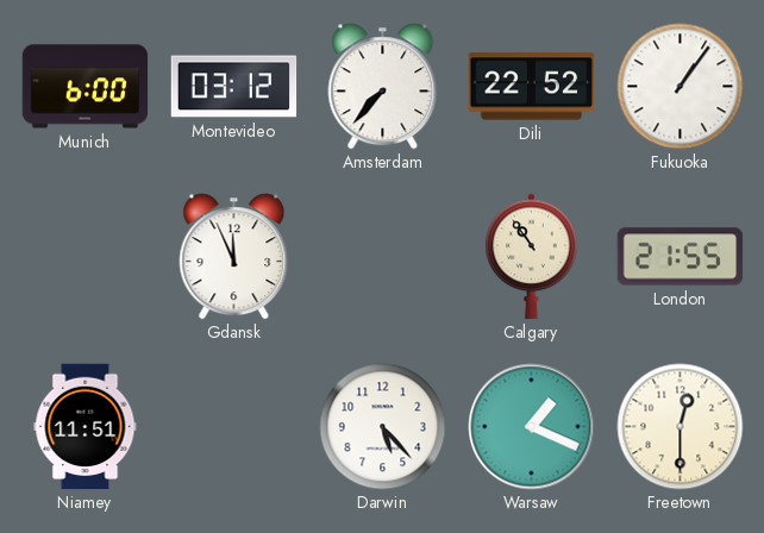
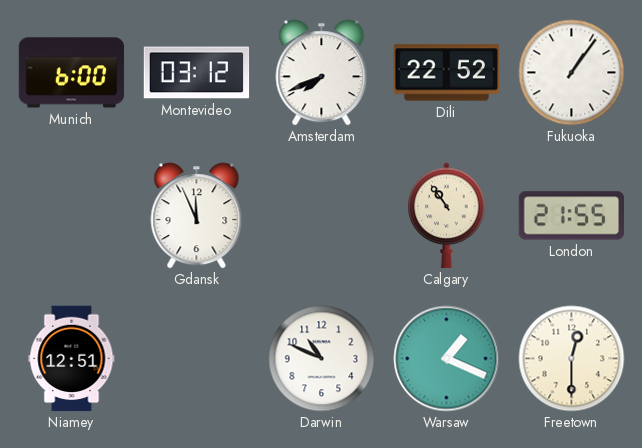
Amsterdam: 7:37 -> 7:41 (322, 73)
Niamey: 11:51 -> 12:51 (72, 359)
Darwin: 5:23 -> 10:49 (322, 359)
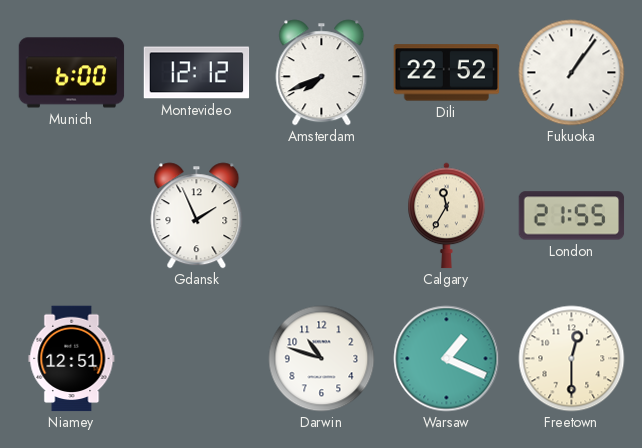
Montevideo: 03:12 -> 12:12 (197, 73)
Gdansk: 11:56 -> 1:56 (197, 216)
Calgary: 10:54 -> 11:35 (447, 216)
Darwin: 10:49 -> 10:48 (322, 359)
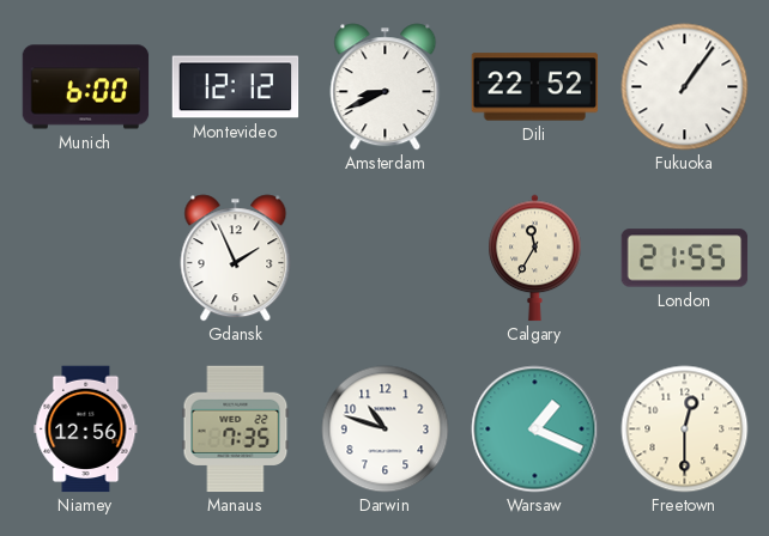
Amsterdam: 7:41 -> 8:41 (386, 87)
Niamey: 12:51 -> 12:56 (86, 430)
Manaus: none -> 7:35 (236, 430)
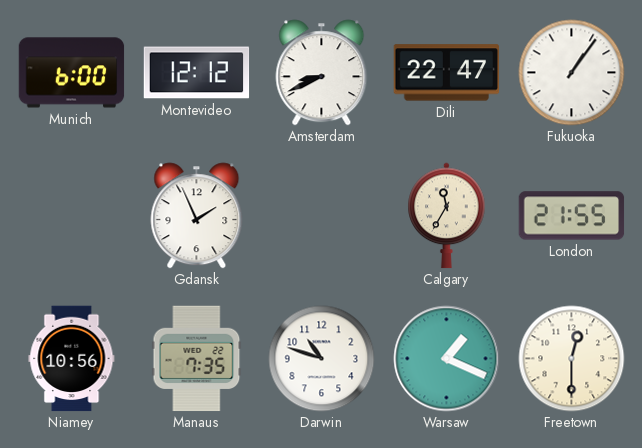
Dili: 22:52 -> 22:47 (447, 73)
Niamey: 12:56 -> 10:56 (72, 359)
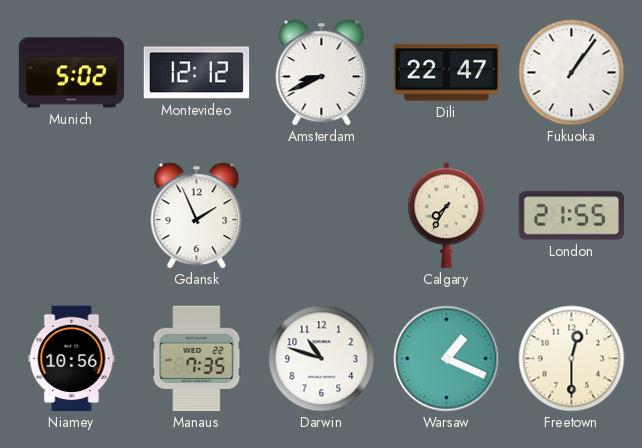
Munich: 6:00 -> 5:02 (72, 73)
Calgary: 11:35 -> 7:35 (447, 216)
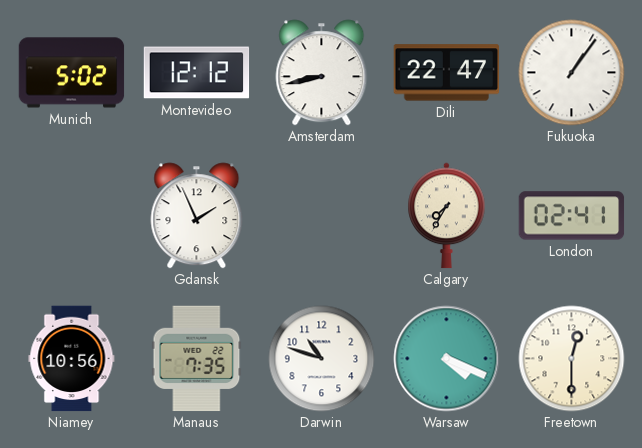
Amsterdam: 8:41 -> 8:43 (322, 73)
London: 21:55 -> 02:41 (572, 216)
Warsaw: 1:19 -> 4:19 (447, 359)
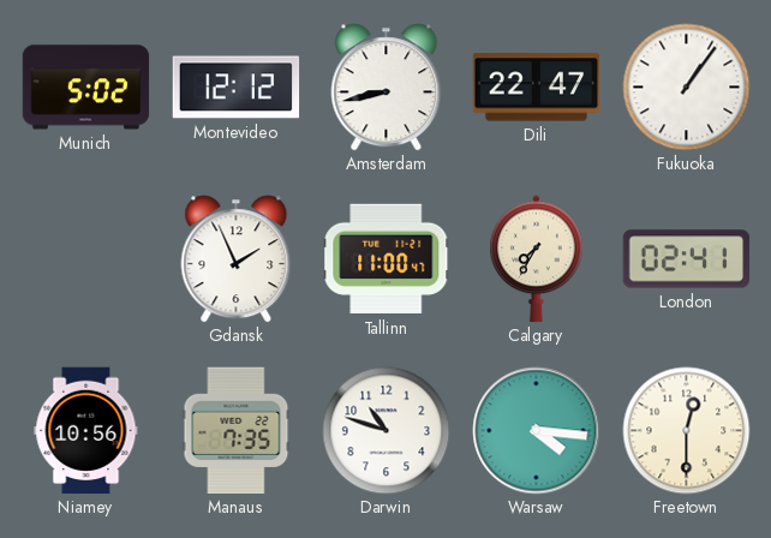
Tallinn: none -> 11:00 (387, 259)
Warsaw: 4:19 -> 4:16 (537, 431)
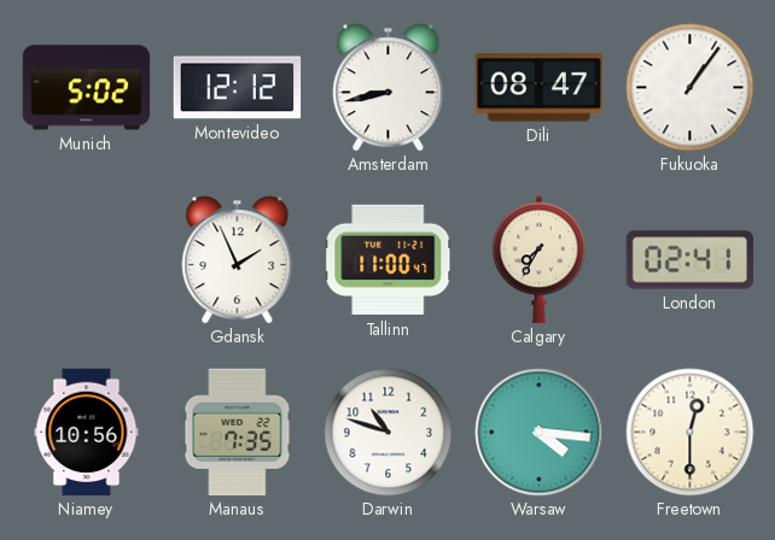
Dili: 22:47 -> 08:47 (540, 88)
